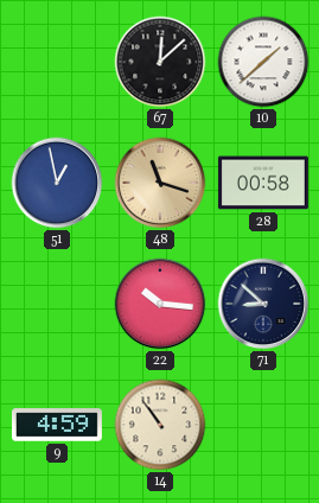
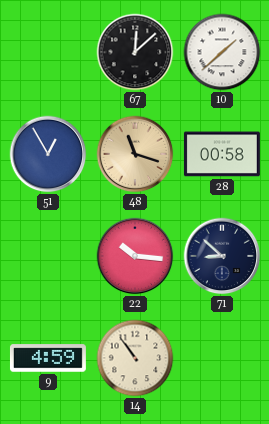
51: 12:58 -> 12:55 (48, 154)
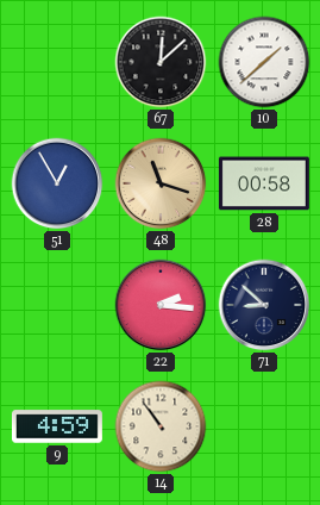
22: 10:16 -> 2:16 (161, 305)
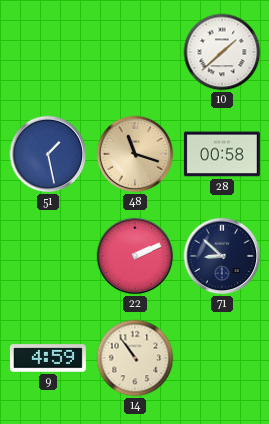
67: 12:08 -> none (161, 62)
51: 12:55 -> 1:28 (48, 154)
22: 2:16 -> 2:11 (135, 256)
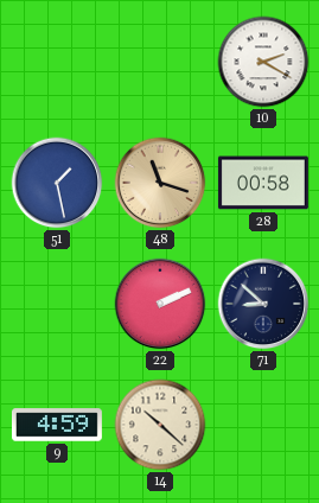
10: 1:38 -> 2:20 (263, 62)
14: 10:54 -> 10:22 (160, 425)
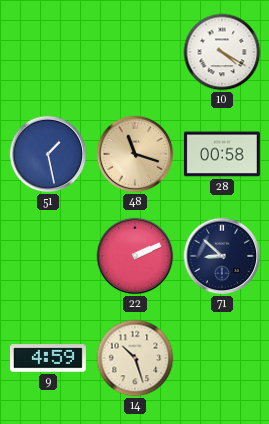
10: 2:20 -> 4:20 (222, 52)
14: 10:22 -> 10:27 (135, 358)
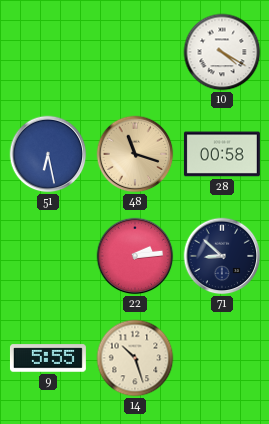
51: 1:28 -> 6:28 (48, 154)
22: 2:11 -> 2:14 (135, 256)
9: 4:59 -> 5:55 (48, 358)
